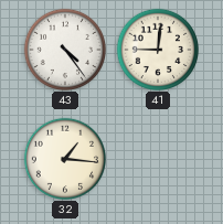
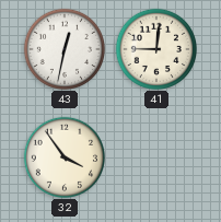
43: 4:24 -> 12:32 (63, 48)
32: 1:16 -> 3:54 (63, 156)
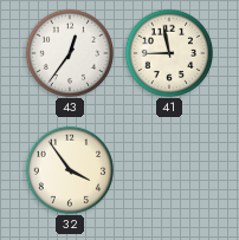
43: 12:32 -> 12:36 (69, 52)
41: 9:01 -> 8:58 (168, 52)
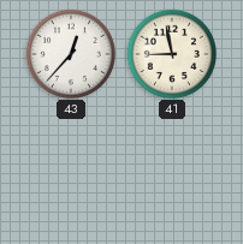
43: 12:36 -> 12:37 (70, 53)
32: 3:54 -> none (69, 169)
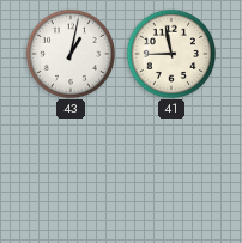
43: 12:37 -> 1:02 (69, 53)
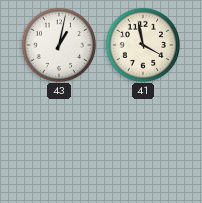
41: 8:58 -> 3:58 (142, 44)
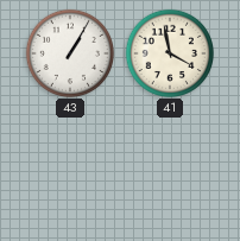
43: 1:02 -> 1:05 (69, 52)
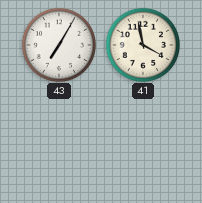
43: 1:05 -> 7:05 (58, 44)
